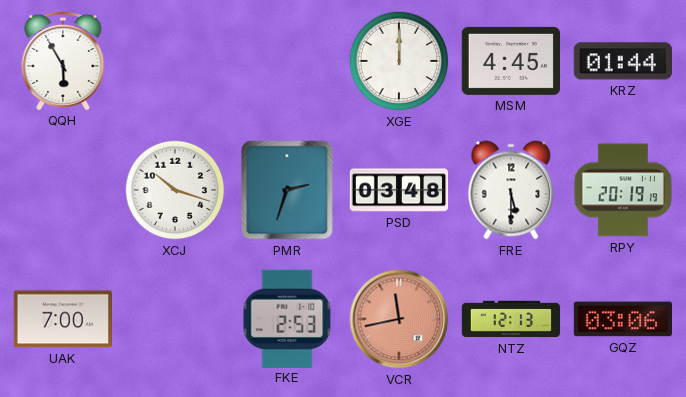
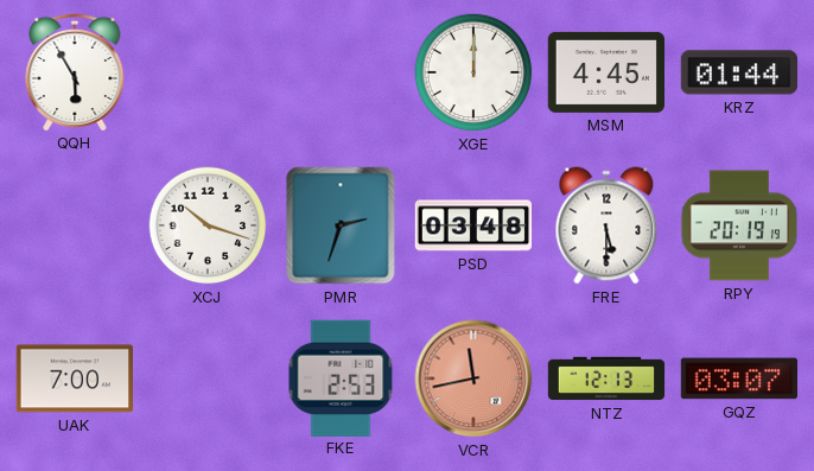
GQZ: 03:06 -> 03:07 (738, 378)
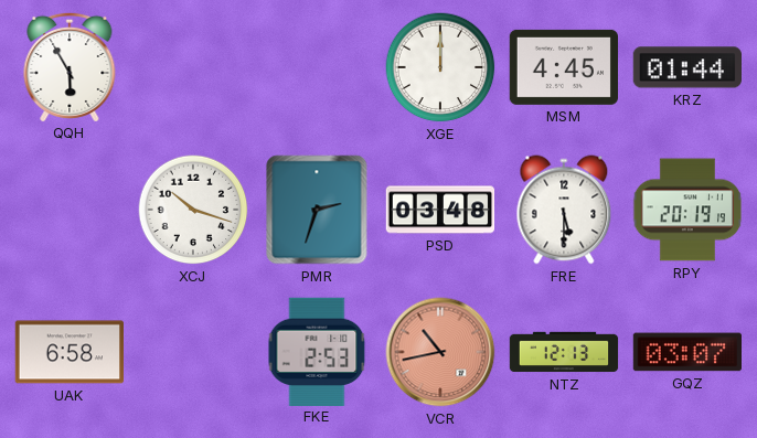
UAK: 7:00 -> 6:58 (68, 352)
VCR: 11:43 -> 10:43 (440, 352)
